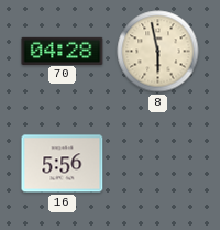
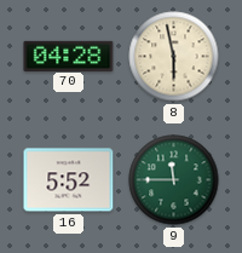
16: 5:56 -> 5:52 (69, 180)
9: none -> 11:45 (174, 180)
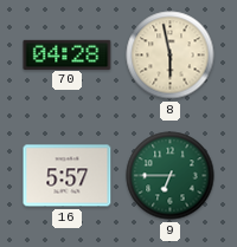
16: 5:52 -> 5:57 (68, 176)
9: 11:45 -> 6:45 (171, 176)
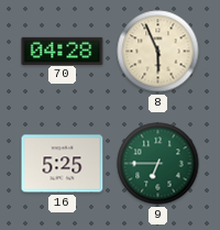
8: 5:58 -> 5:56 (158, 52)
16: 5:57 -> 5:25 (63, 164)
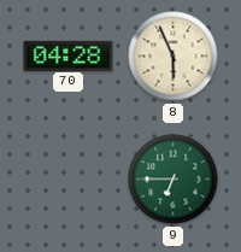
16: 5:25 -> none (63, 164)
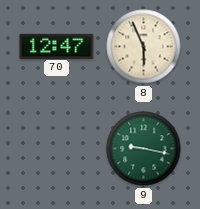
70: 04:28 -> 12:47 (57, 46)
9: 6:45 -> 9:17 (144, 149)
